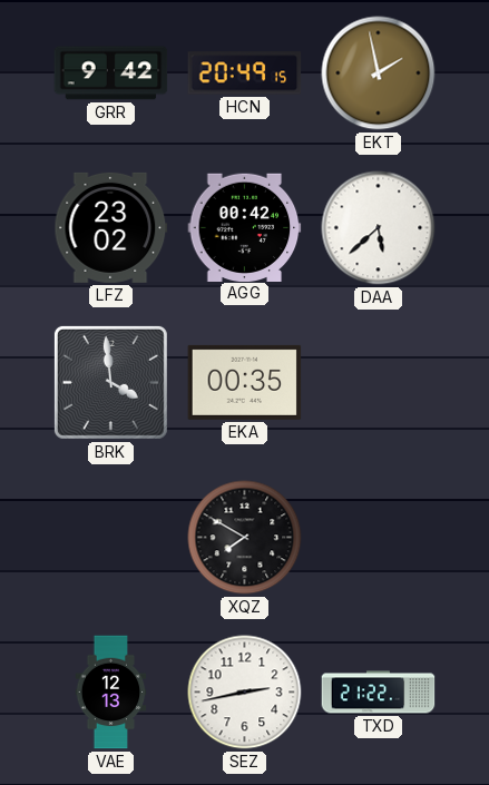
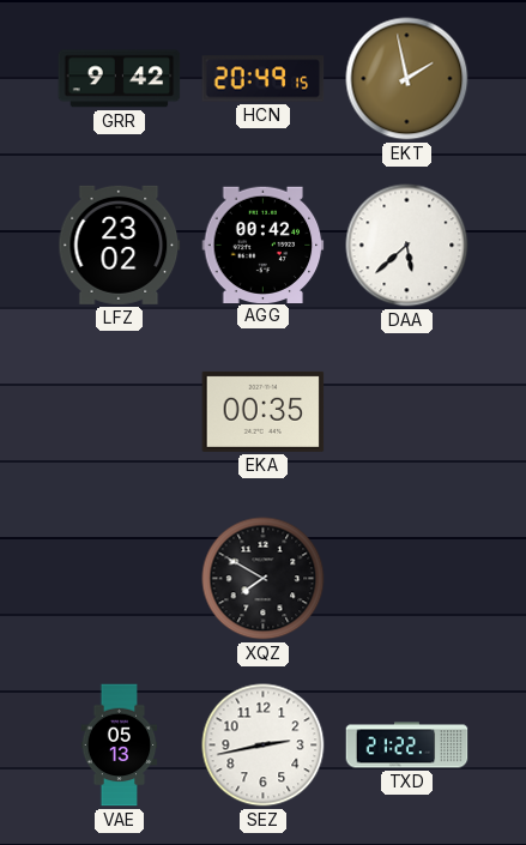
BRK: 3:59 -> none (110, 382)
VAE: 12:13 -> 05:13 (120, 746)
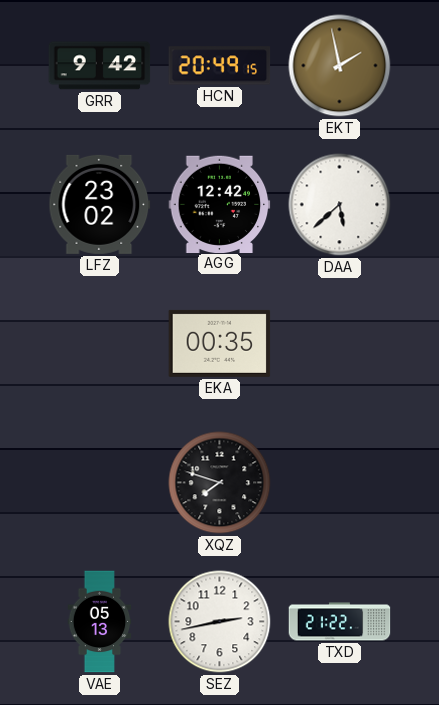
AGG: 00:42 -> 12:42 (220, 204)
XQZ: 7:50 -> 7:48 (220, 483)
